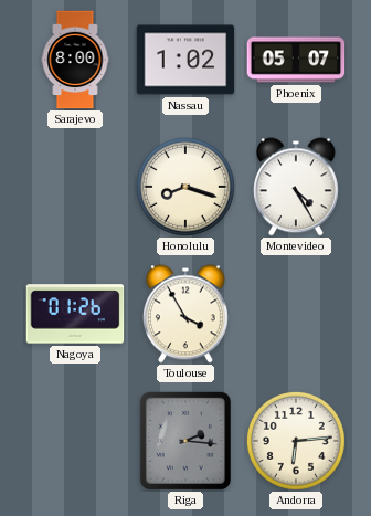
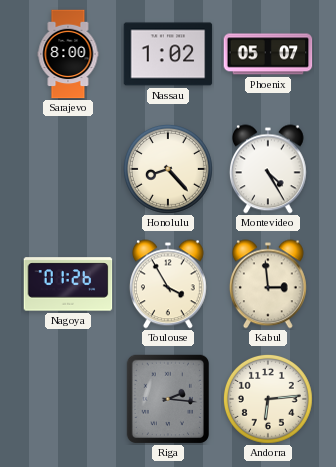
Honolulu: 8:18 -> 8:23 (168, 169)
Kabul: none -> 2:59 (268, 284)
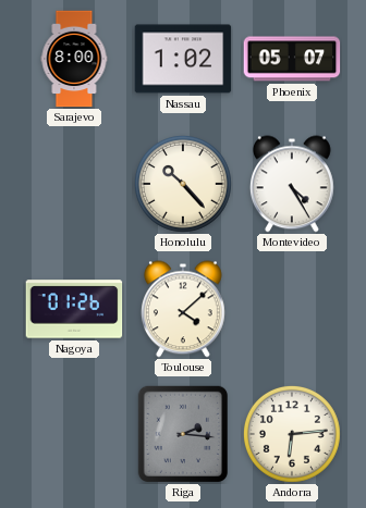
Honolulu: 8:23 -> 10:23 (183, 184)
Toulouse: 3:55 -> 4:08 (183, 309)
Kabul: 2:59 -> none (268, 284)
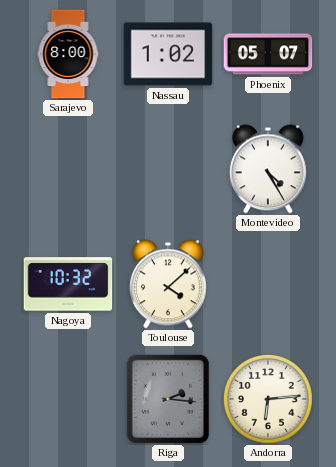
Honolulu: 10:23 -> none (183, 184)
Nagoya: 01:26 -> 10:32 (68, 284)
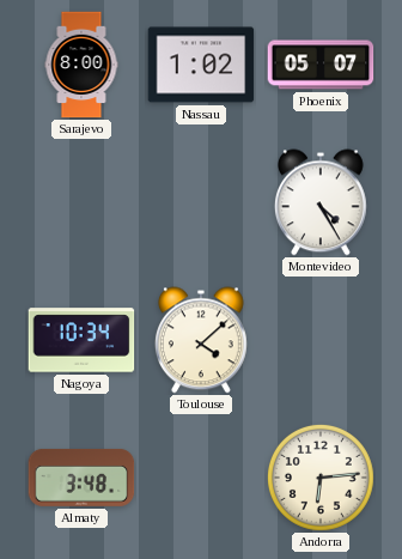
Nagoya: 10:32 -> 10:34 (81, 340)
Almaty: none -> 3:48 (81, 478)
Riga: 2:16 -> none (167, 398)
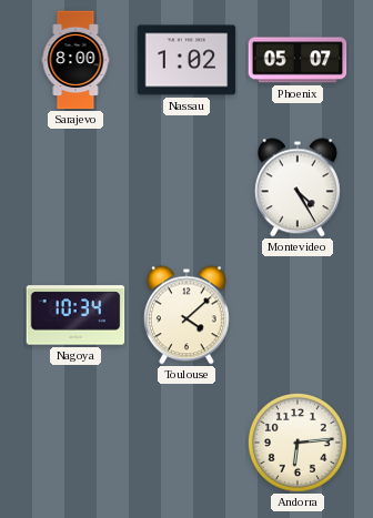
Almaty: 3:48 -> none (81, 478)
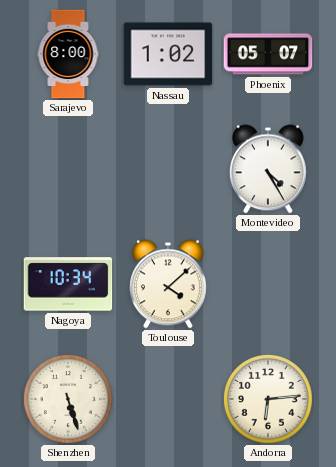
Shenzhen: none -> 5:27 (68, 399)
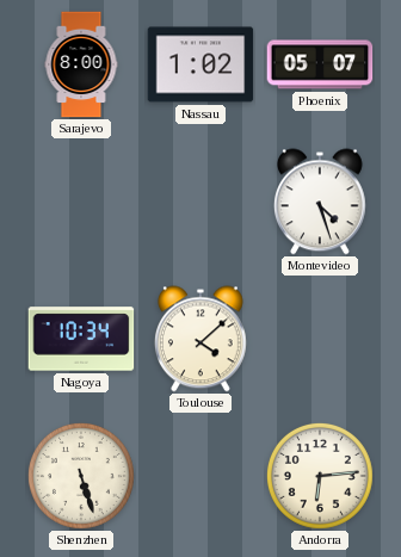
Montevideo: 4:25 -> 4:27 (320, 202)
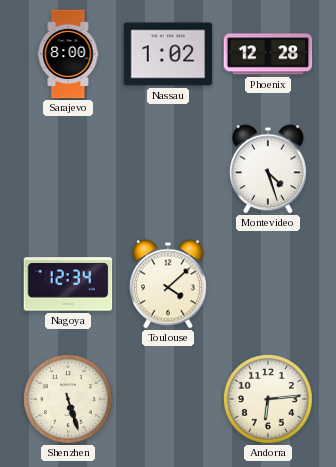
Phoenix: 05:07 -> 12:28 (268, 54)
Nagoya: 10:34 -> 12:34 (68, 284)
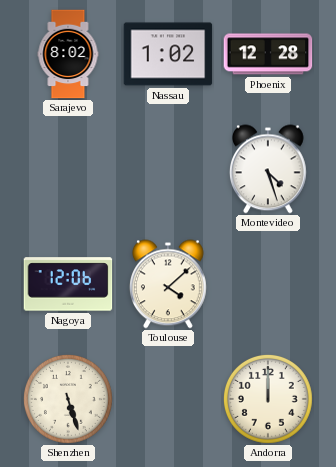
Sarajevo: 8:00 -> 8:02 (68, 54)
Nagoya: 12:34 -> 12:06 (68, 284)
Andorra: 6:14 -> 12:00 (268, 399)
